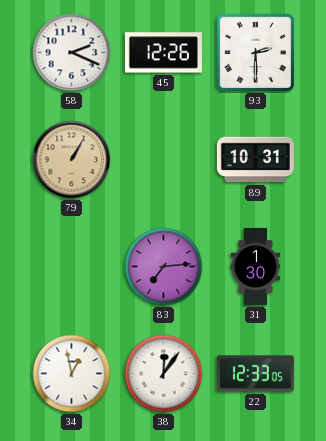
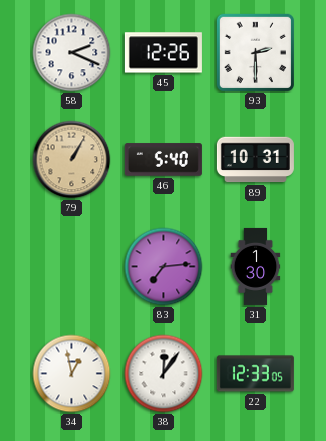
46: none -> 5:40 (163, 160)
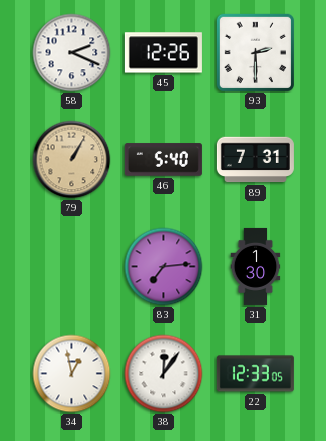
89: 10:31 -> 7:31 (255, 160)
